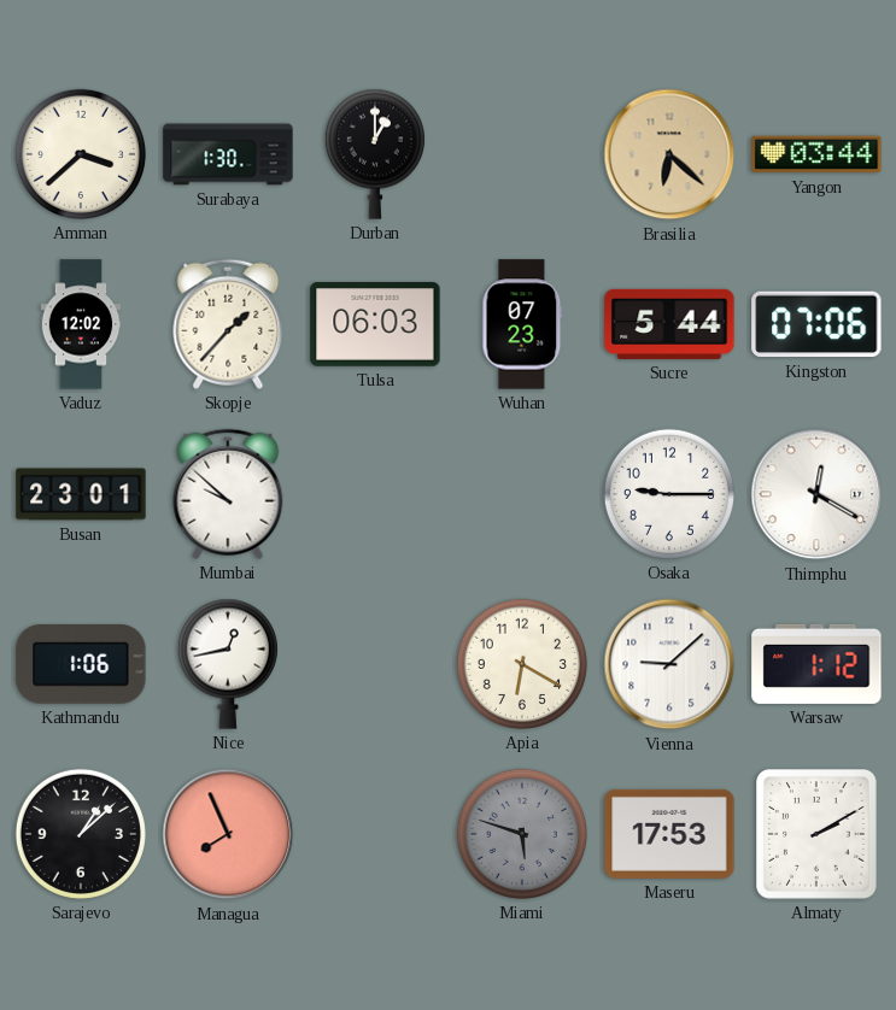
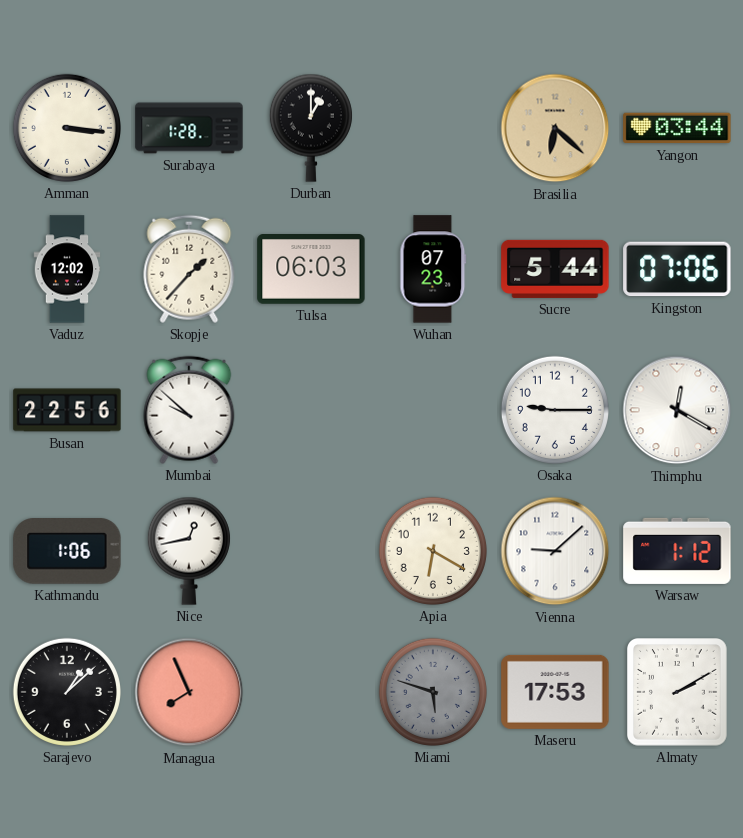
Amman: 3:38 -> 3:16 (67, 128)
Surabaya: 1:30 -> 1:28 (189, 128)
Busan: 23:01 -> 22:56 (67, 410)
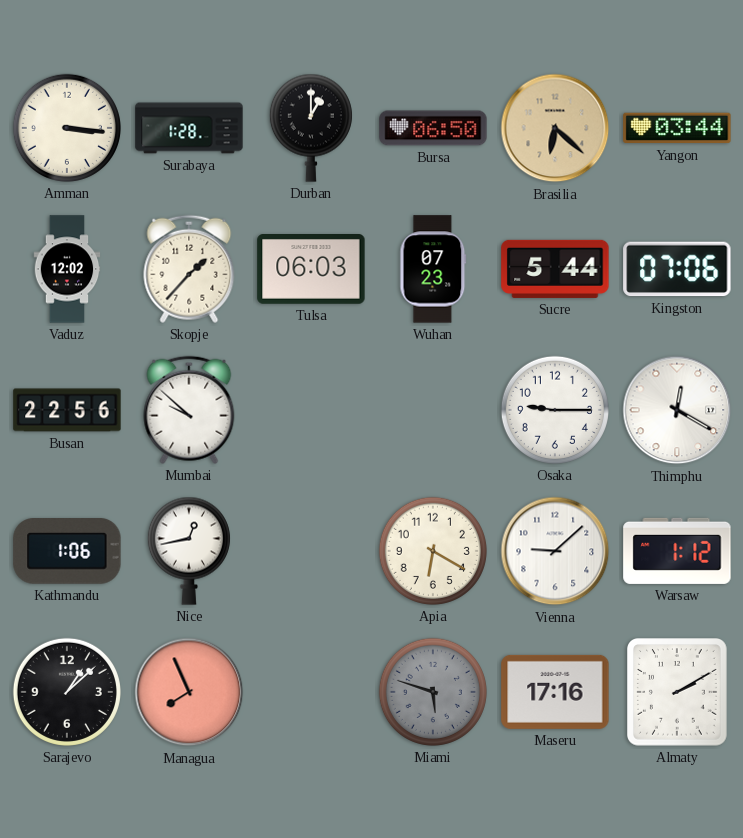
Bursa: none -> 06:50 (433, 128)
Maseru: 17:53 -> 17:16 (555, 692)
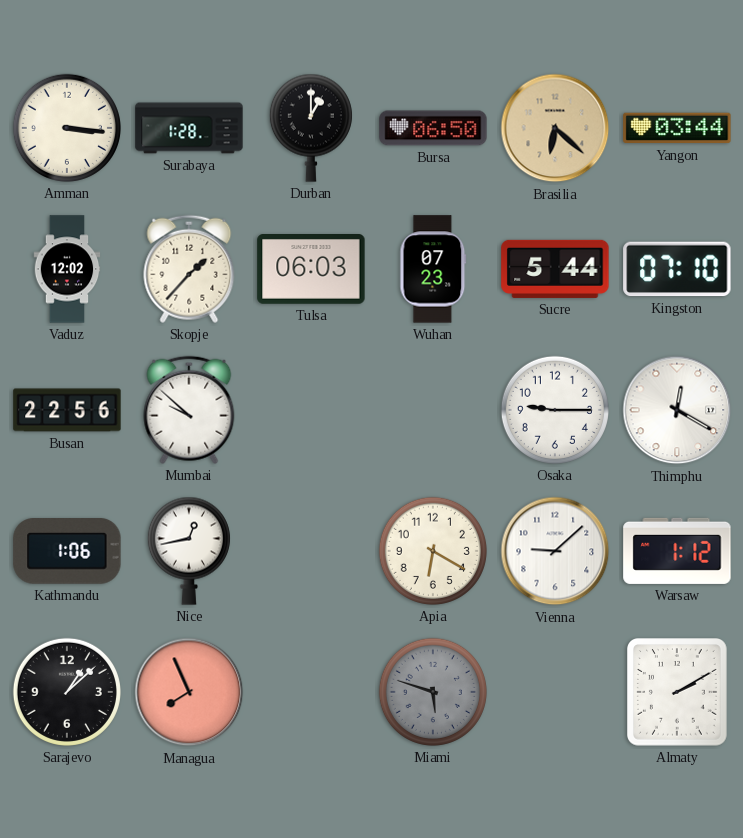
Kingston: 07:06 -> 07:10 (677, 269)
Maseru: 17:16 -> none (555, 692)
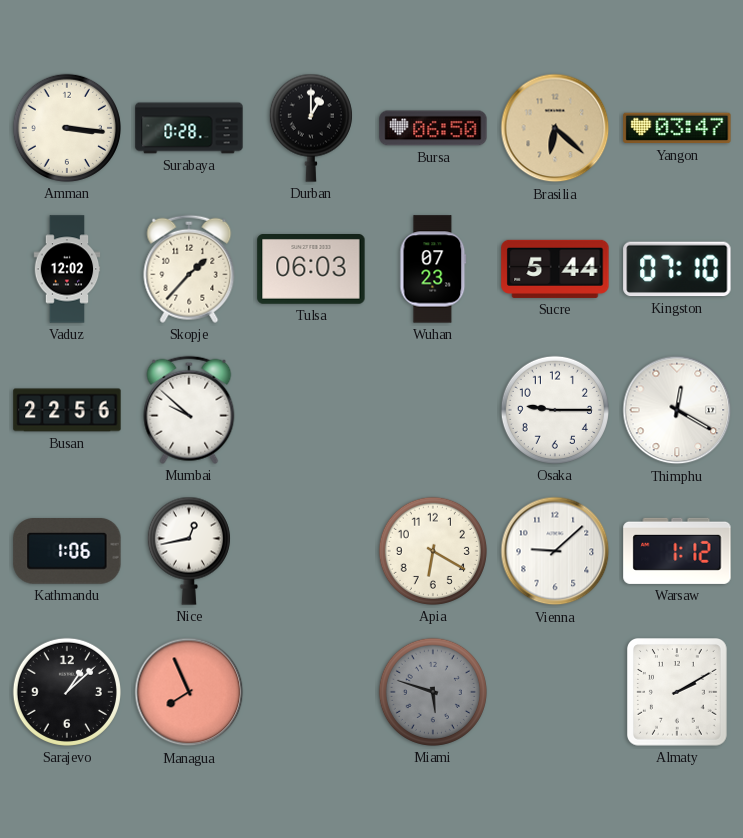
Surabaya: 1:28 -> 0:28 (189, 128)
Yangon: 03:44 -> 03:47 (677, 128)
